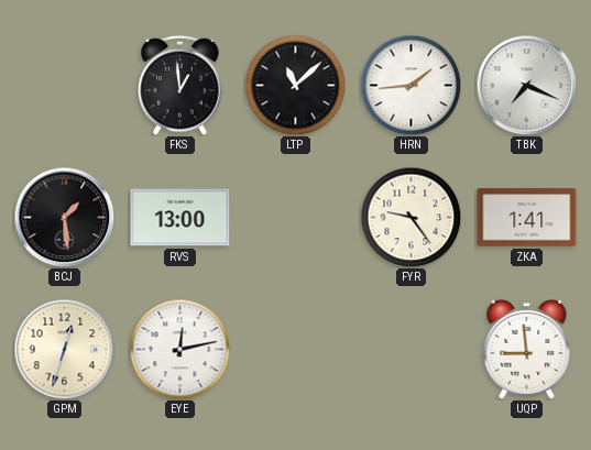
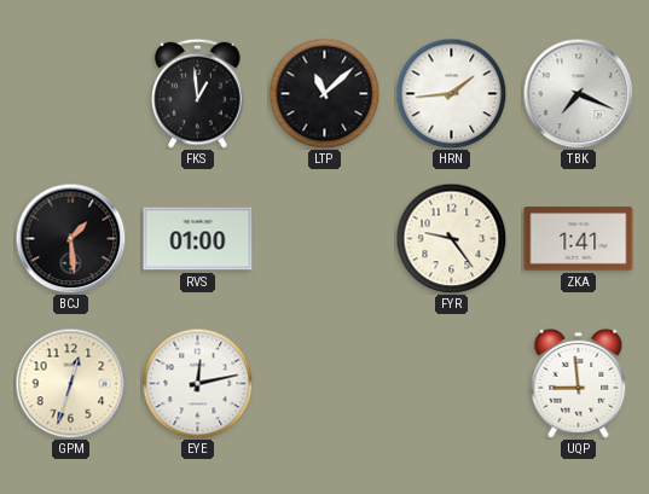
RVS: 13:00 -> 01:00 (198, 239)
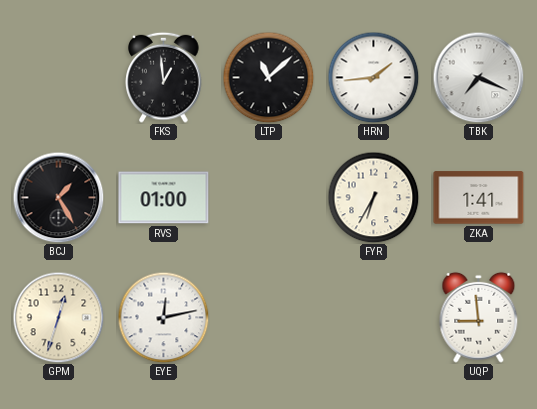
BCJ: 1:29 -> 1:25 (58, 197)
FYR: 9:24 -> 6:35 (373, 197)
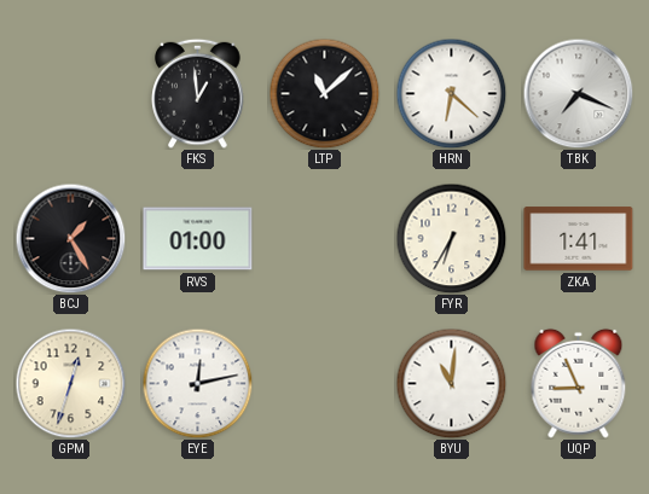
HRN: 1:44 -> 6:22 (451, 93)
BYU: none -> 11:01 (451, 383)
UQP: 8:59 -> 8:56 (579, 383)
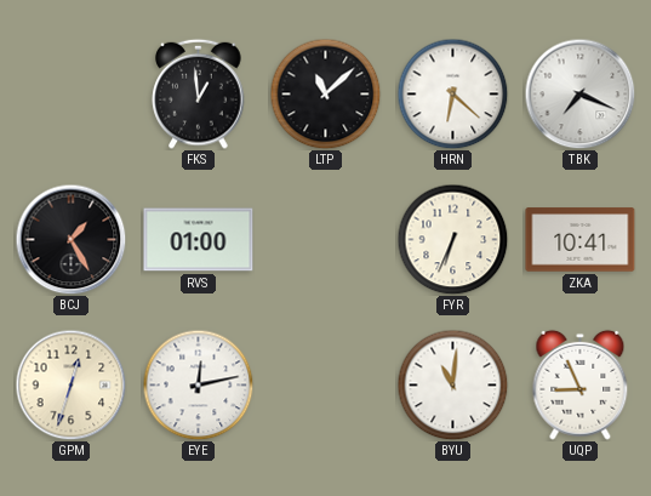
FYR: 6:35 -> 6:34 (452, 239)
ZKA: 1:41 -> 10:41 (581, 240)
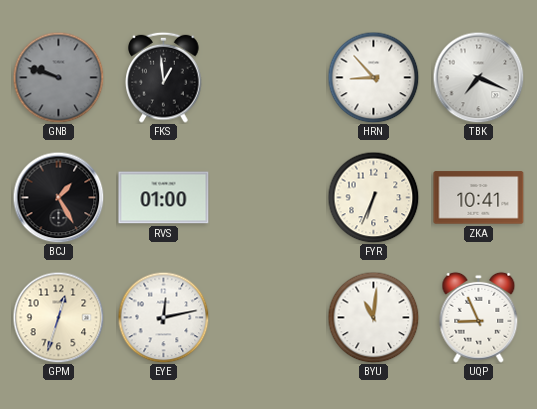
GNB: none -> 9:48 (58, 77)
LTP: 11:08 -> none (325, 93)
HRN: 6:22 -> 8:53 (373, 77)
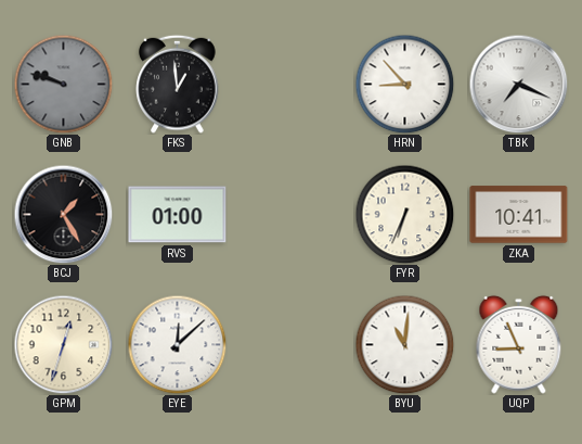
EYE: 12:13 -> 12:08 (177, 344)
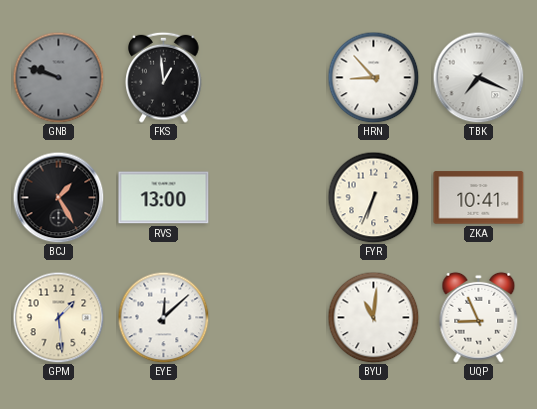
RVS: 01:00 -> 13:00 (164, 198)
GPM: 12:33 -> 1:29 (58, 317)
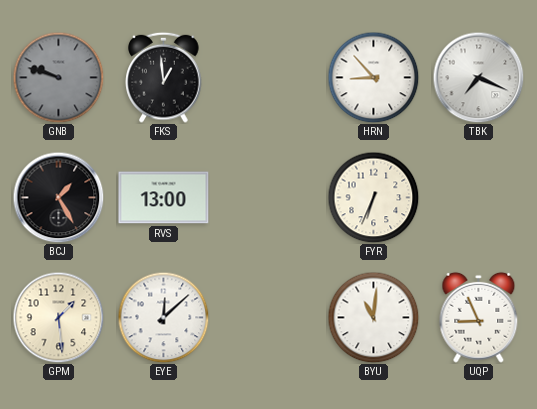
ZKA: 10:41 -> none (479, 198)
